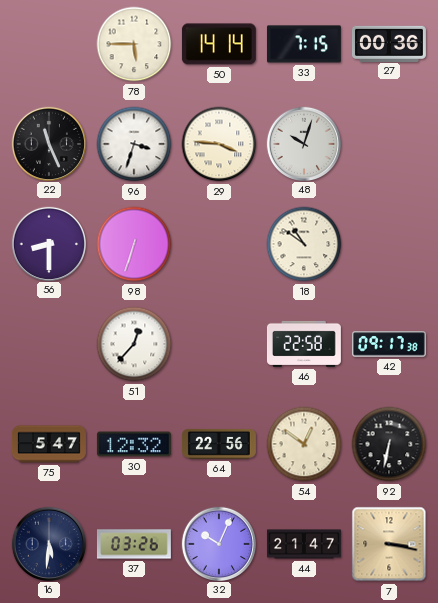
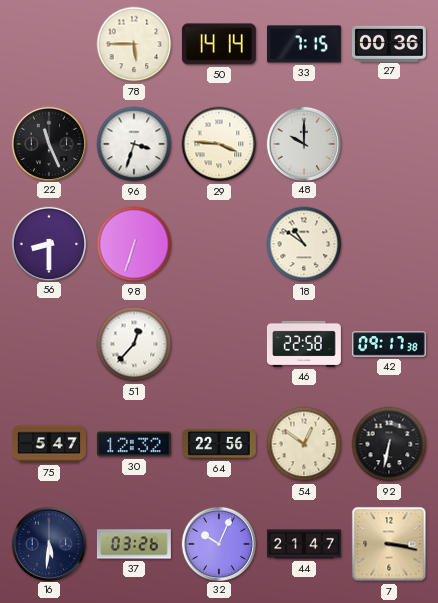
48: 10:03 -> 10:00 (303, 143)
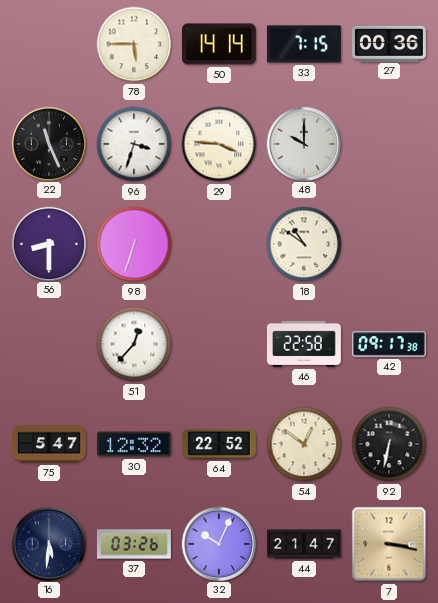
64: 22:56 -> 22:52 (219, 444)
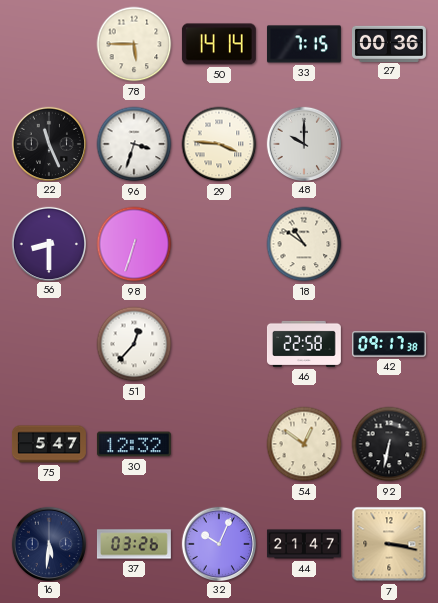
64: 22:52 -> none (219, 444)
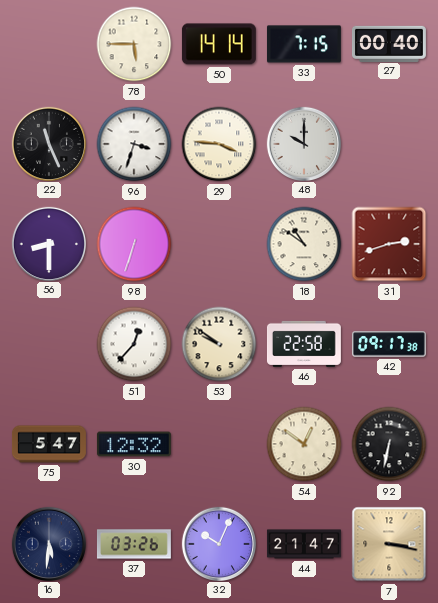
27: 00:36 -> 00:40 (389, 43)
31: none -> 2:42 (389, 244)
53: none -> 9:51 (219, 344)
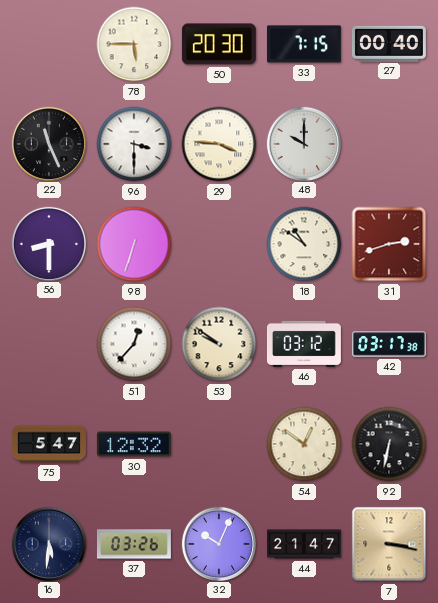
50: 14:14 -> 20:30 (219, 44)
96: 3:33 -> 3:30 (134, 144)
46: 22:58 -> 03:12 (304, 344)
42: 09:17 -> 03:17 (389, 344)
